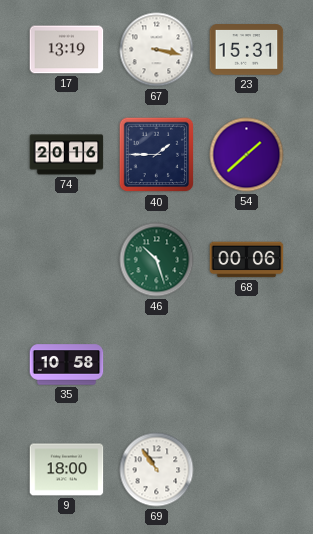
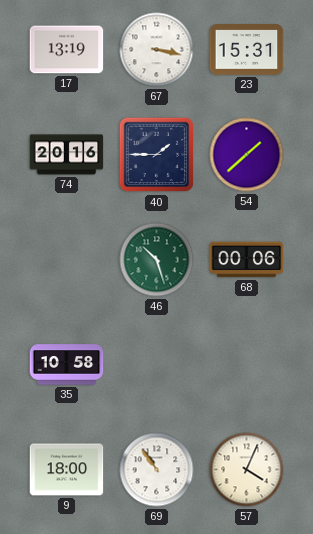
57: none -> 4:04 (247, 470)
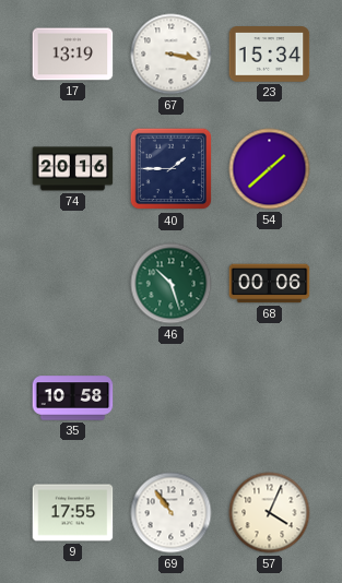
23: 15:31 -> 15:34 (270, 55)
9: 18:00 -> 17:55 (73, 513)
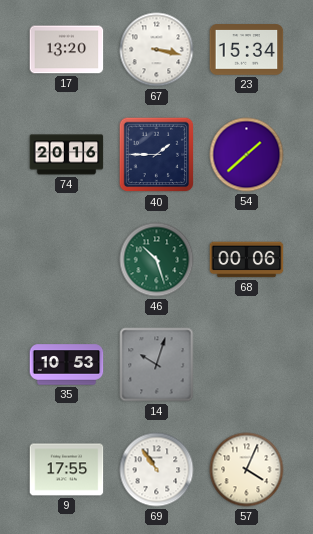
17: 13:19 -> 13:20 (67, 50)
35: 10:58 -> 10:53 (67, 365)
14: none -> 10:03 (157, 365)
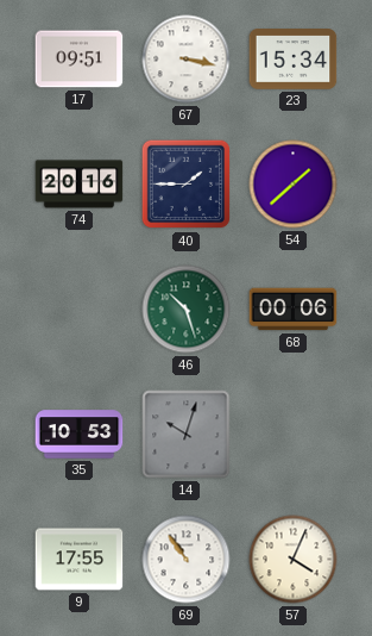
17: 13:20 -> 09:51 (80, 60)
